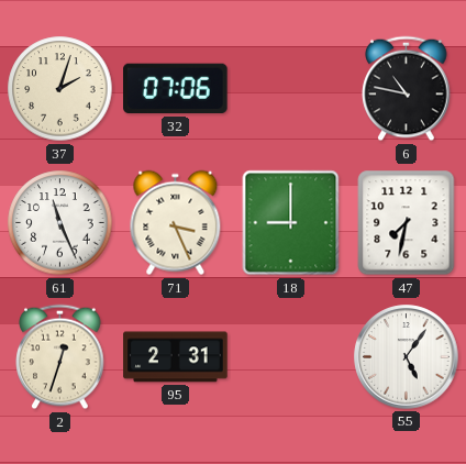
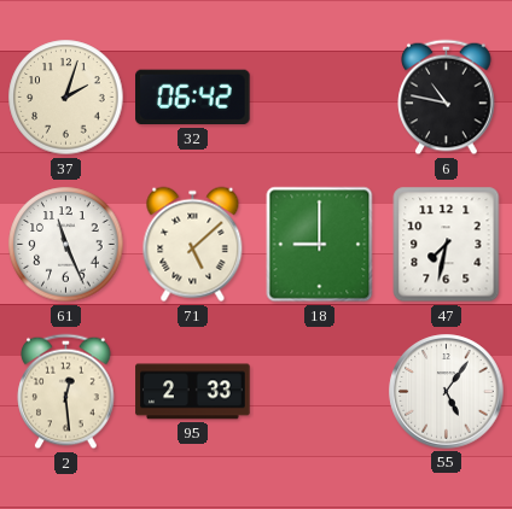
32: 07:06 -> 06:42 (193, 98)
71: 3:26 -> 5:08 (193, 245)
2: 12:33 -> 12:29 (66, 392)
95: 2:31 -> 2:33 (193, 392)
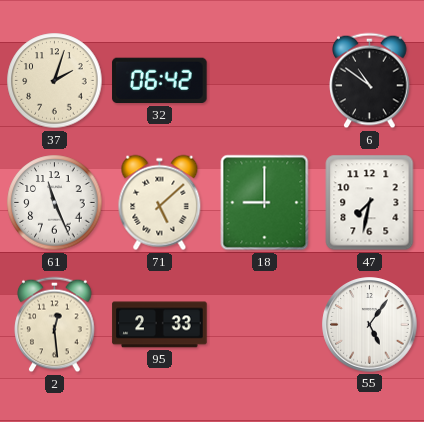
6: 10:47 -> 10:51 (370, 81)
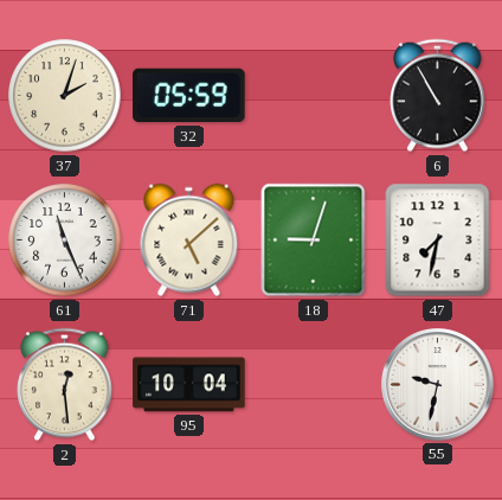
32: 06:42 -> 05:59 (189, 96)
6: 10:51 -> 10:55 (438, 96)
18: 9:00 -> 9:03 (314, 241)
95: 2:33 -> 10:04 (189, 385)
55: 5:06 -> 9:32 (438, 385)
